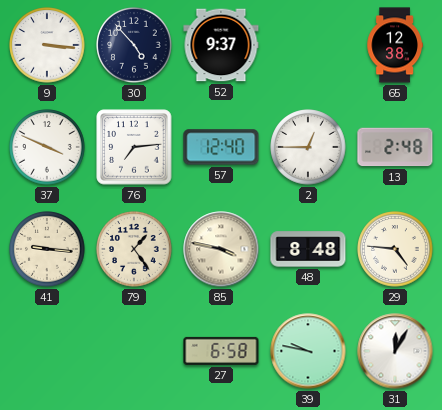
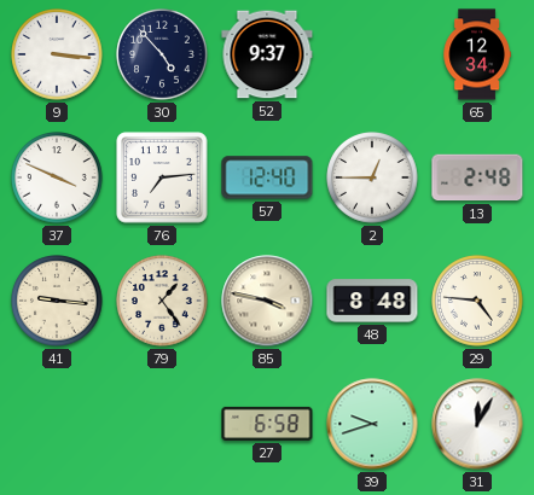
65: 12:38 -> 12:34 (477, 54)
39: 9:47 -> 9:42 (372, 424)
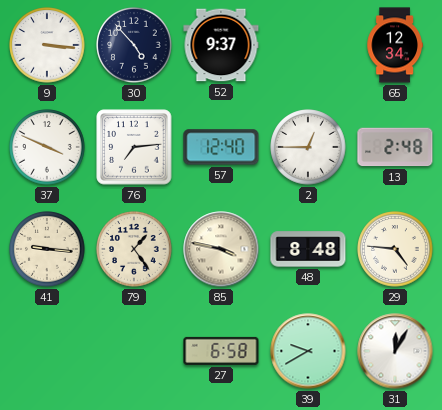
39: 9:42 -> 9:40 (308, 351)
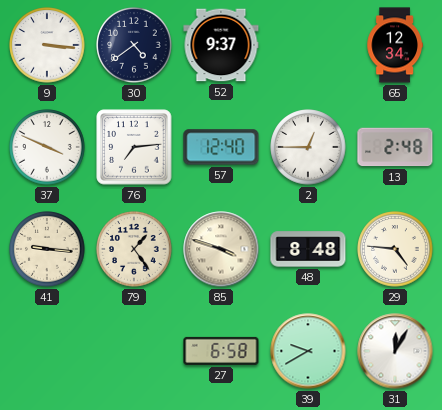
30: 4:53 -> 4:39 (134, 45)
85: 3:47 -> 3:48 (221, 249)
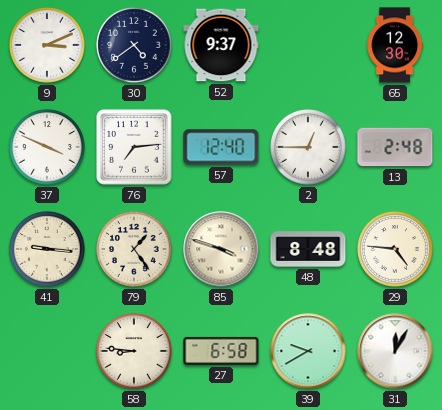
9: 3:16 -> 3:11 (47, 45)
65: 12:34 -> 12:30 (395, 45)
58: none -> 8:46 (134, 351)
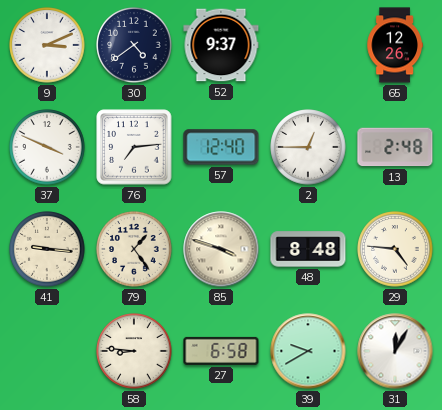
65: 12:30 -> 12:26 (395, 45)
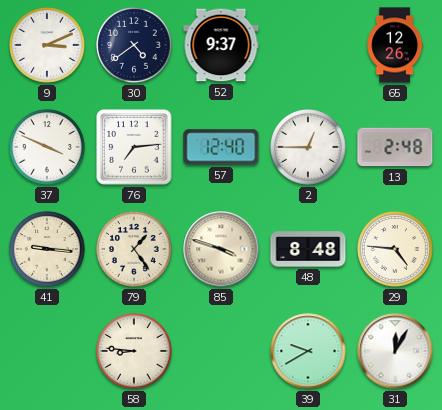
27: 6:58 -> none (221, 351)
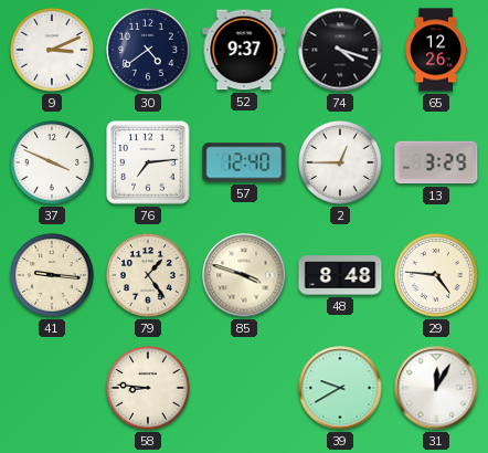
74: none -> 4:18 (340, 50)
13: 2:48 -> 3:29 (436, 162)
